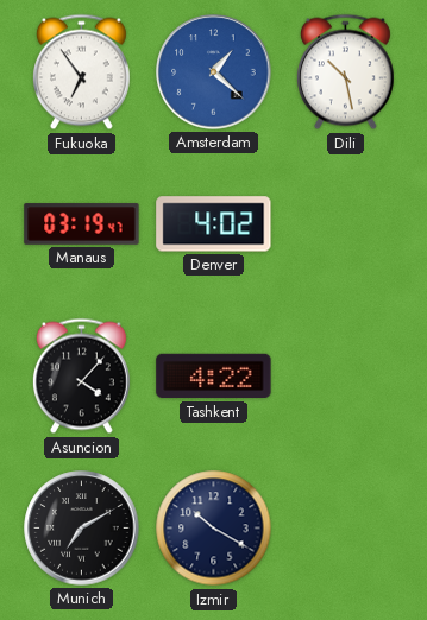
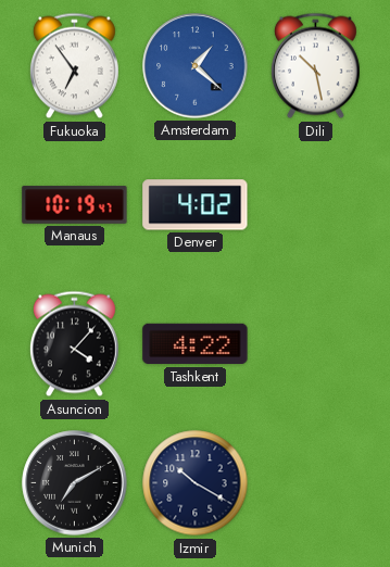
Manaus: 03:19 -> 10:19 (75, 205)
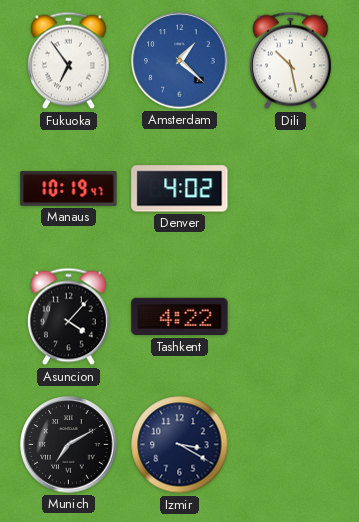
Izmir: 10:20 -> 3:20 (180, 445)
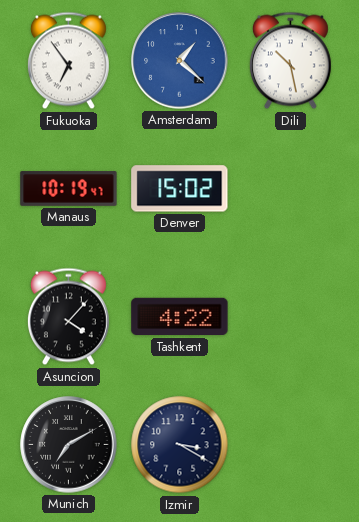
Denver: 4:02 -> 15:02 (180, 189)
